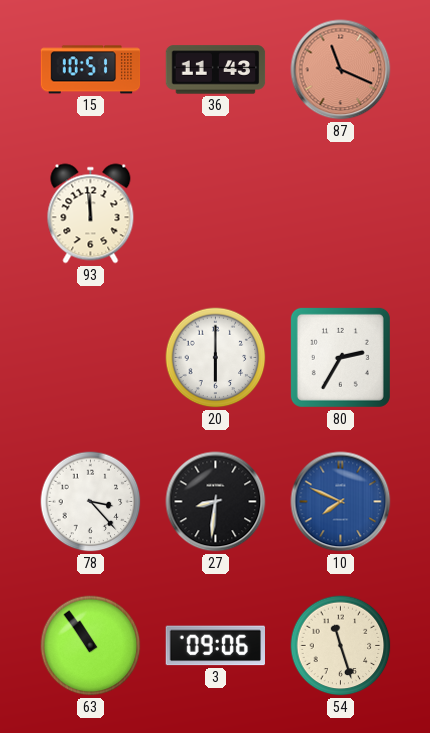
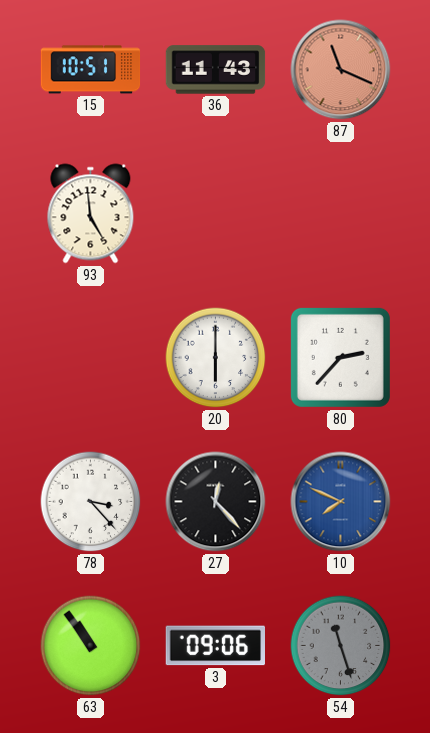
93: 11:59 -> 4:59 (91, 214)
80: 2:35 -> 2:37 (340, 357)
27: 8:31 -> 12:23 (216, 502)
54 dial: cream -> grey (341, 646)
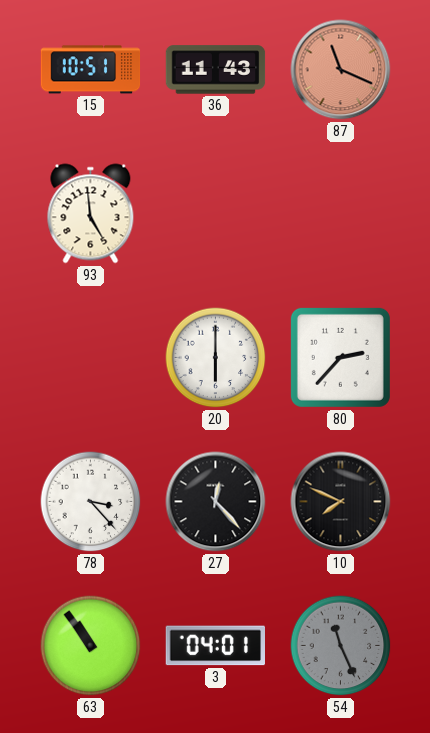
10 dial: blue -> black (341, 502)
3: 09:06 -> 04:01 (215, 646)
54: 11:27 -> 11:26 (341, 646)
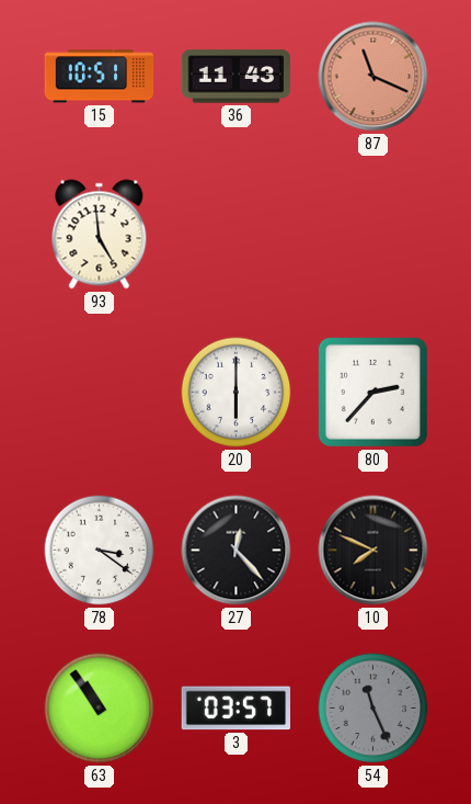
78: 3:23 -> 3:21 (100, 551)
3: 04:01 -> 03:57 (235, 709)
